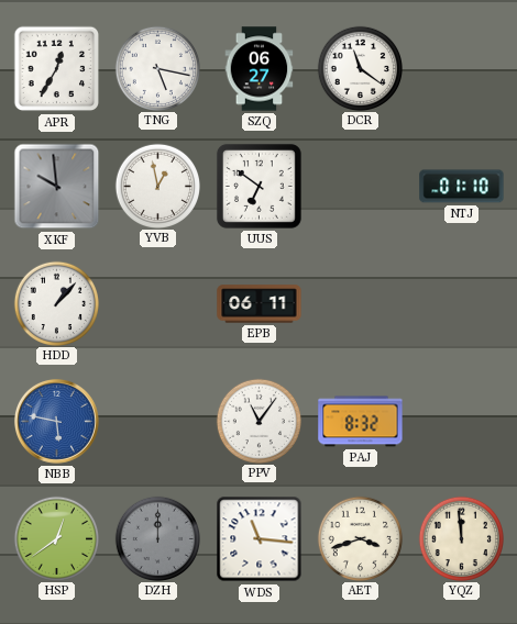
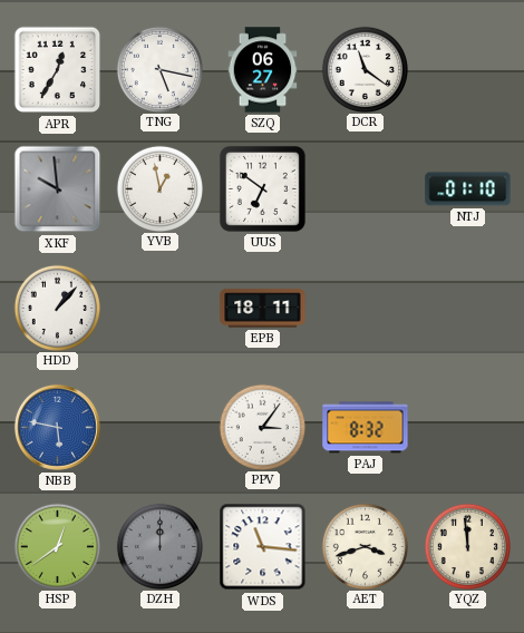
EPB: 06:11 -> 18:11 (263, 309)
PPV: 11:06 -> 3:06 (262, 427)
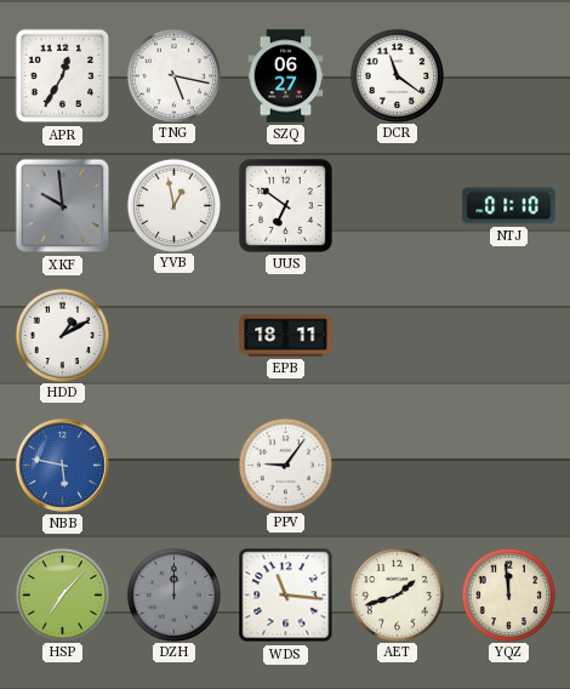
HDD: 1:07 -> 1:10 (62, 335)
PPV: 3:06 -> 9:06 (285, 465)
PAJ: 8:32 -> none (366, 428)
HSP: 12:39 -> 7:07 (62, 594)
AET: 3:42 -> 1:42 (397, 594)
